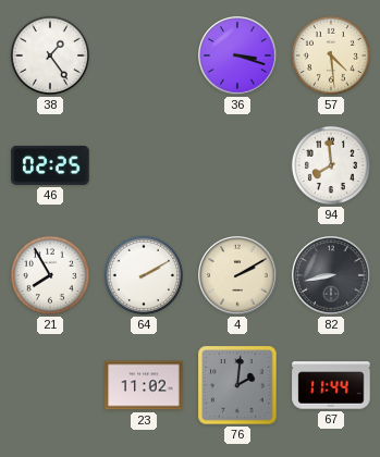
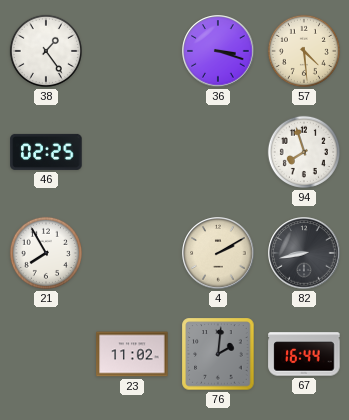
94: 7:59 -> 7:57 (304, 152)
64: 2:10 -> none (144, 275)
67: 11:44 -> 16:44 (304, 354)
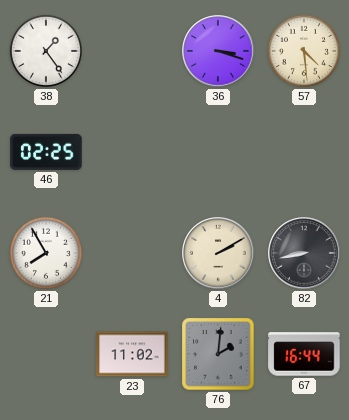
94: 7:57 -> none (304, 152)
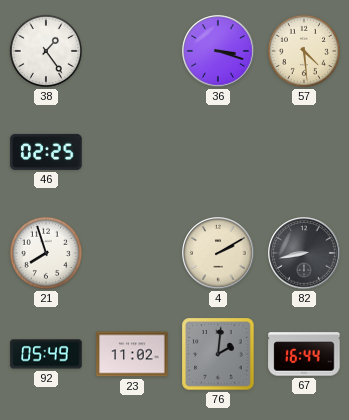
21: 7:55 -> 7:57 (46, 253)
92: none -> 05:49 (46, 354)
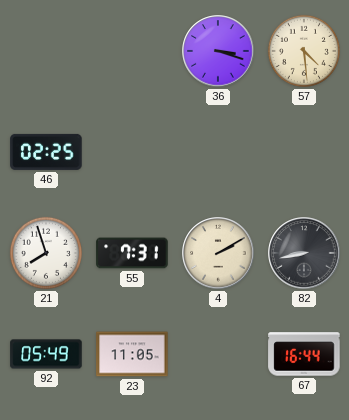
38: 1:24 -> none (46, 51)
55: none -> 7:31 (132, 253)
23: 11:02 -> 11:05 (132, 354)
76: 2:01 -> none (218, 354)
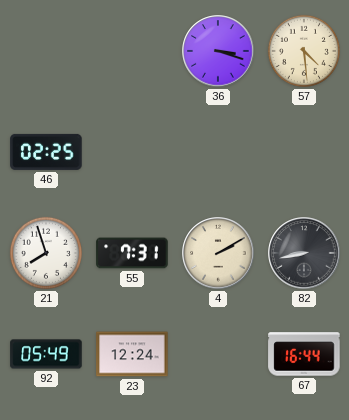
23: 11:05 -> 12:24 (132, 354)
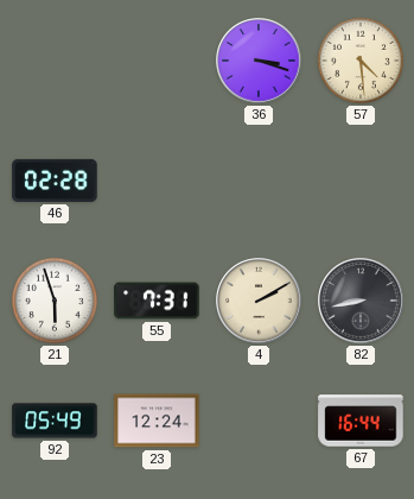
46: 02:25 -> 02:28 (55, 181)
21: 7:57 -> 5:57 (55, 301)
